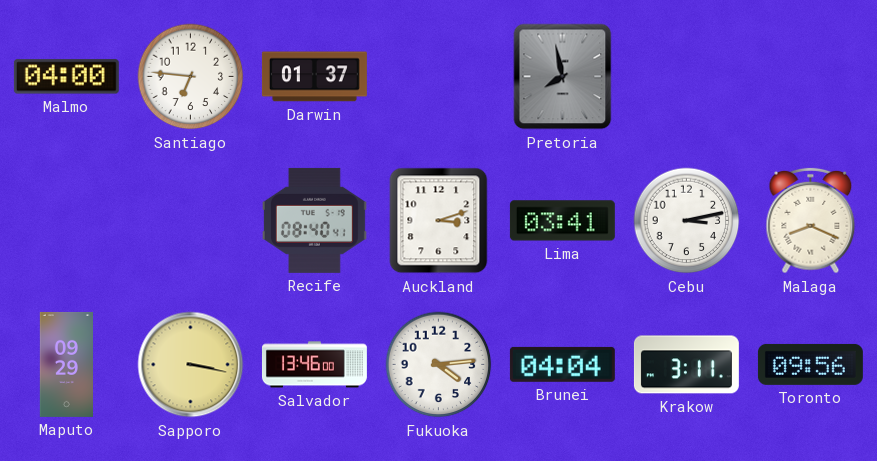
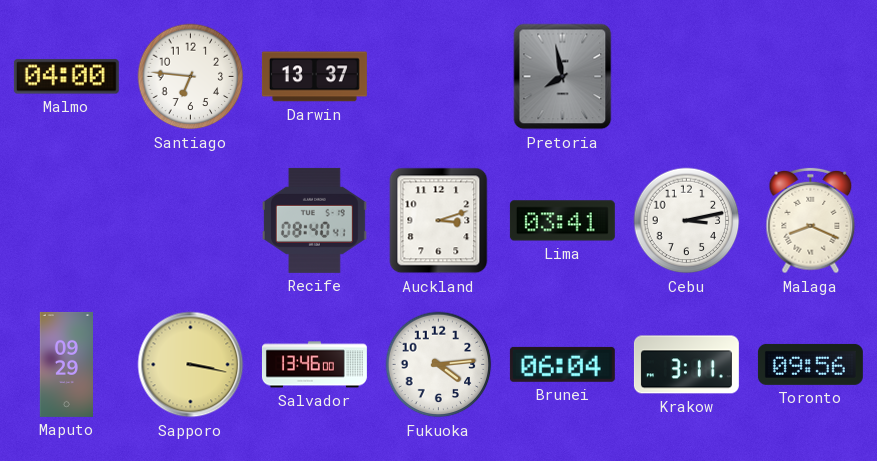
Darwin: 01:37 -> 13:37 (314, 77)
Brunei: 04:04 -> 06:04 (562, 364)
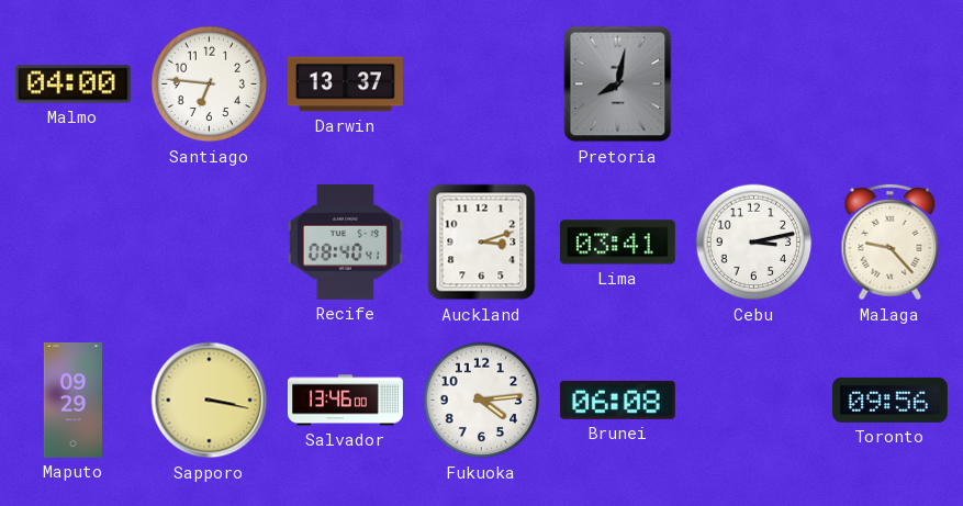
Pretoria: 7:58 -> 8:02 (618, 85)
Malaga: 8:19 -> 9:23 (891, 243)
Brunei: 06:04 -> 06:08 (617, 400)
Krakow: 3:11 -> none (686, 365)
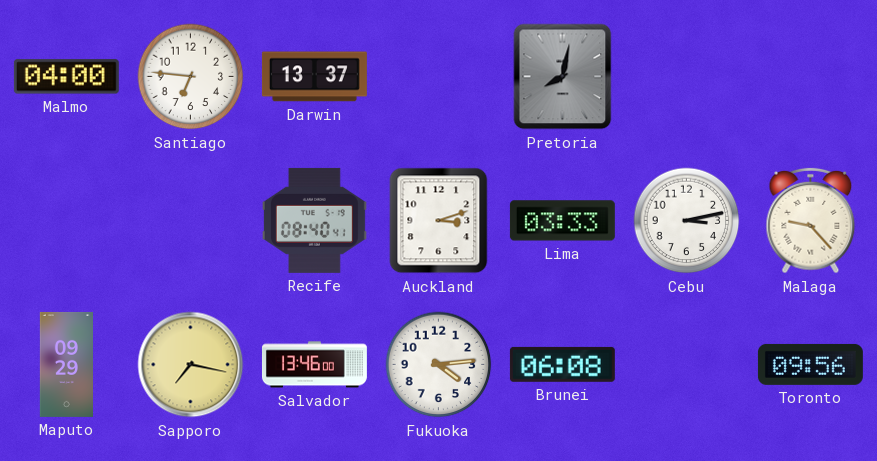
Lima: 03:41 -> 03:33 (562, 221)
Sapporo: 3:17 -> 7:17 (191, 365)
